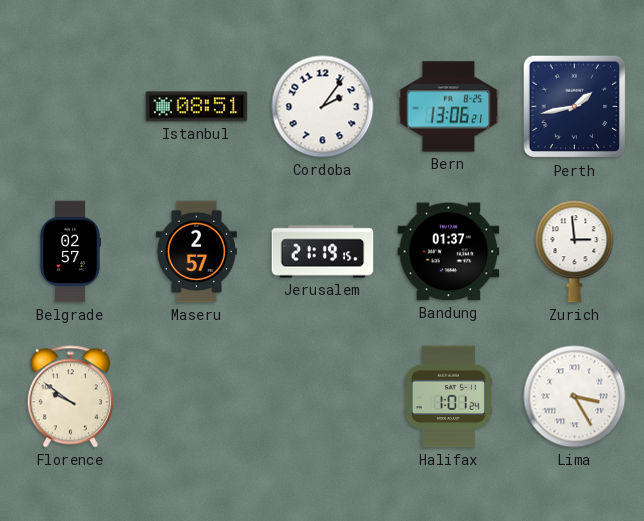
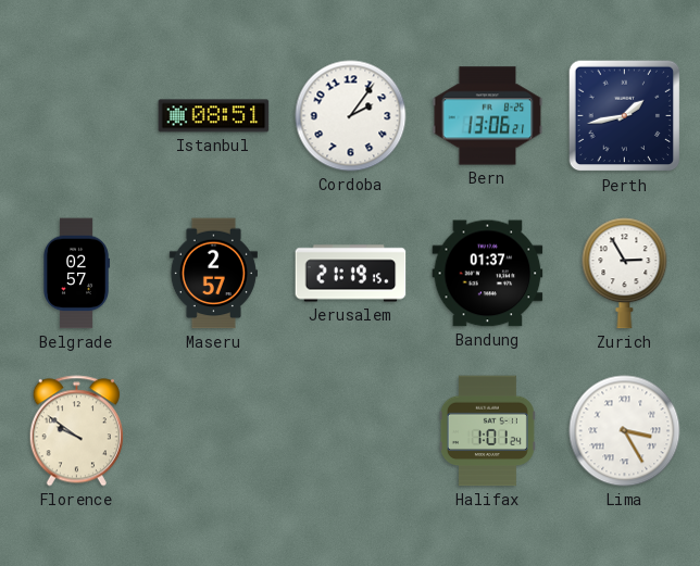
Zurich: 2:59 -> 2:55 (625, 274)
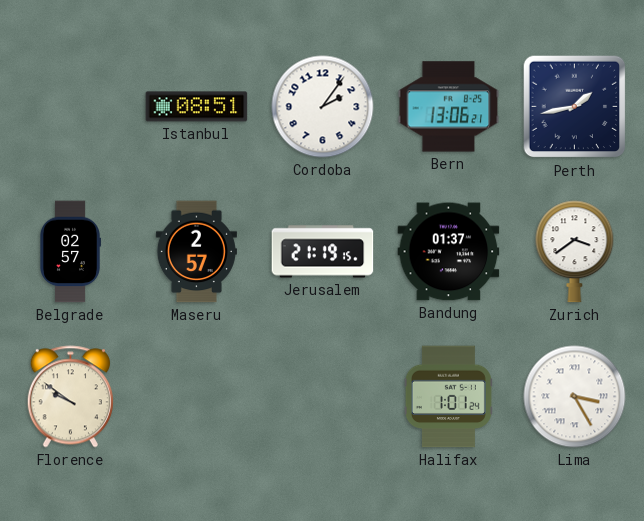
Zurich: 2:55 -> 3:39 (575, 252)
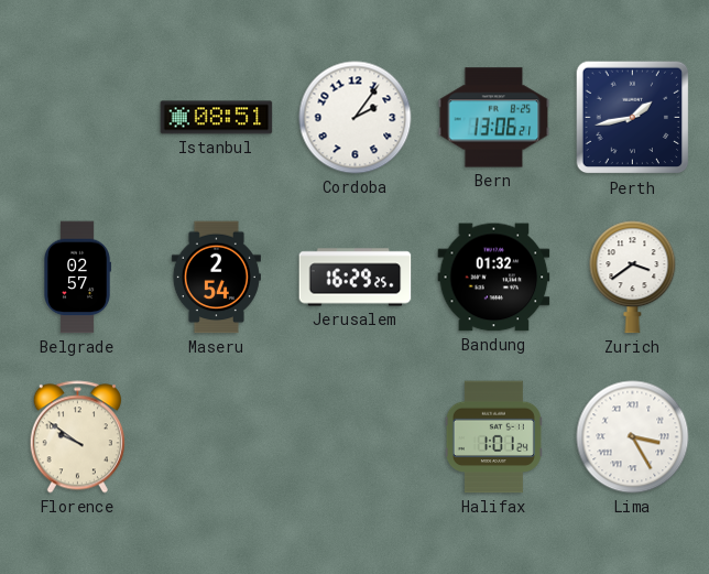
Maseru: 2:57 -> 2:54 (216, 278)
Jerusalem: 21:19 -> 16:29 (356, 278)
Bandung: 01:37 -> 01:32 (494, 278)
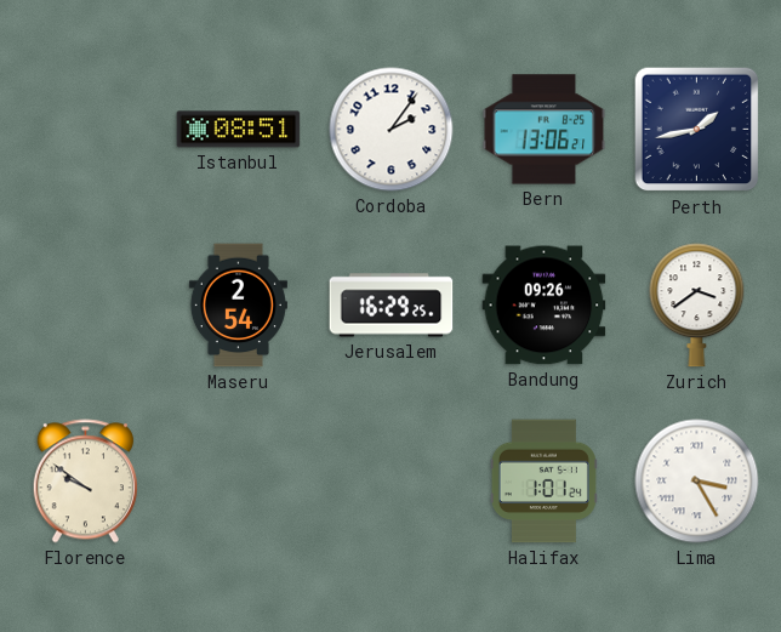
Belgrade: 02:57 -> none (77, 278)
Bandung: 01:32 -> 09:26 (545, 306)
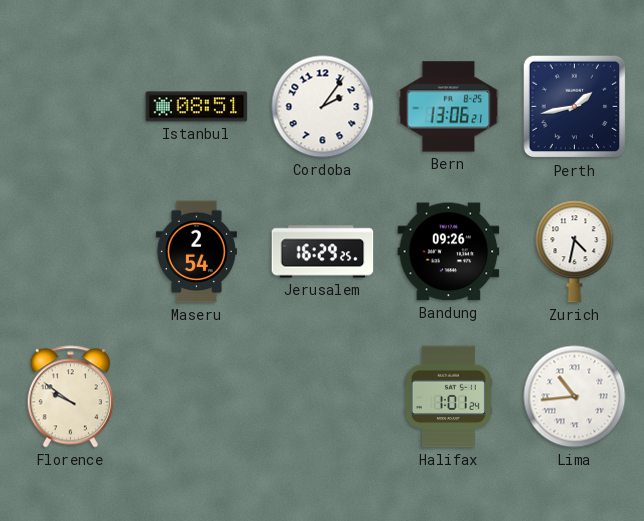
Zurich: 3:39 -> 4:32 (575, 252)
Lima: 3:25 -> 10:44 (575, 397)
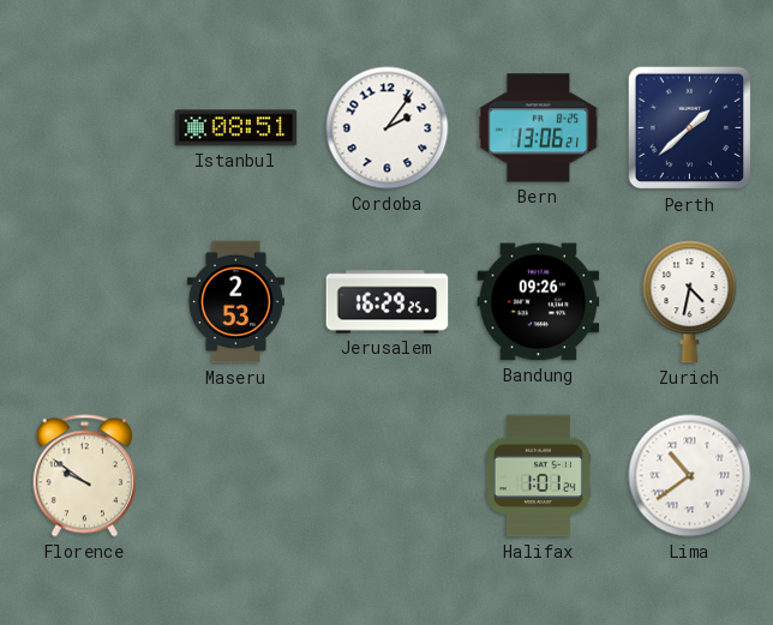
Perth: 1:43 -> 1:38 (690, 128)
Maseru: 2:54 -> 2:53 (235, 302)
Lima: 10:44 -> 10:39 (690, 476)
